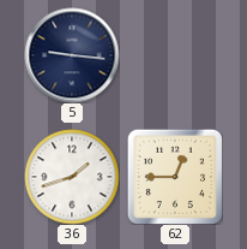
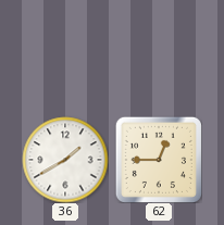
5: 9:16 -> none (72, 55)
36: 1:42 -> 1:40 (65, 160)
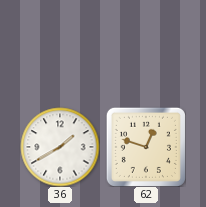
62: 12:45 -> 12:48 (146, 147)
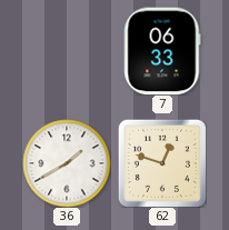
7: none -> 06:33 (162, 51)
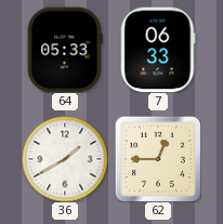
64: none -> 05:33 (65, 50)
62: 12:48 -> 12:45 (158, 159)
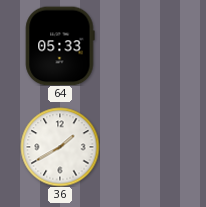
7: 06:33 -> none (158, 50)
62: 12:45 -> none (158, 159)
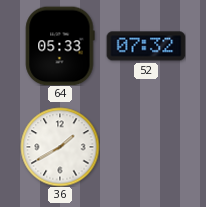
52: none -> 07:32 (146, 46)
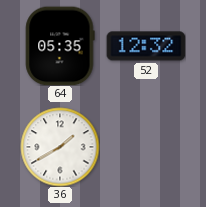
64: 05:33 -> 05:35 (60, 46)
52: 07:32 -> 12:32 (146, 46)
